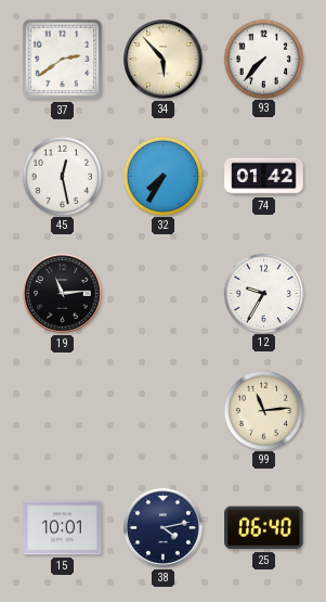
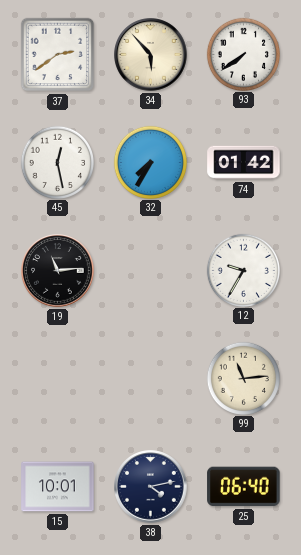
93: 7:37 -> 7:39 (243, 54)
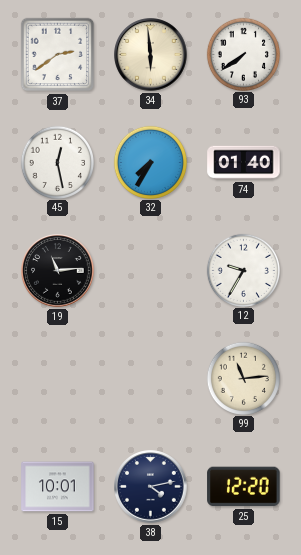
34: 5:53 -> 5:59 (151, 55)
74: 01:42 -> 01:40 (244, 163)
25: 06:40 -> 12:20 (244, 487)
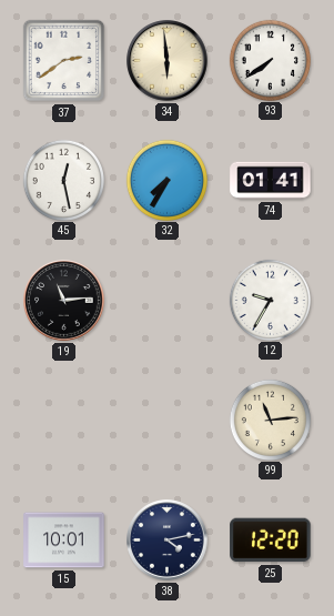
74: 01:40 -> 01:41 (271, 181)
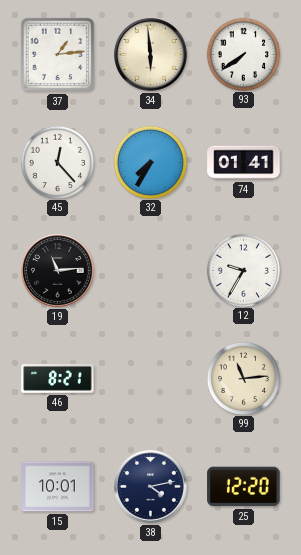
37: 2:39 -> 1:14 (58, 55)
45: 12:28 -> 12:23 (57, 162)
46: none -> 8:21 (58, 378)
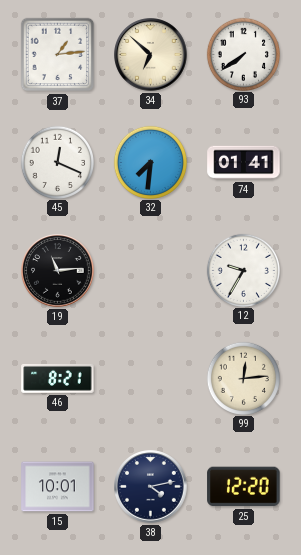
34: 5:59 -> 6:52 (151, 55)
45: 12:23 -> 12:19 (57, 162)
32: 7:35 -> 7:31 (150, 162)
99: 11:14 -> 12:14 (243, 378)
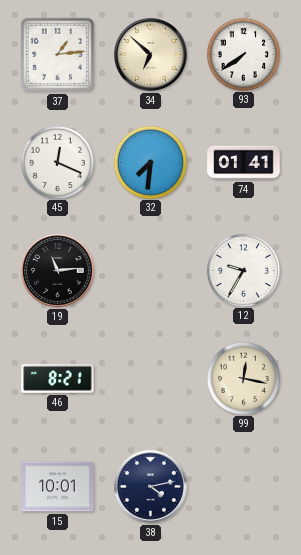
99: 12:14 -> 12:17 (243, 378)
25: 12:20 -> none (244, 487)
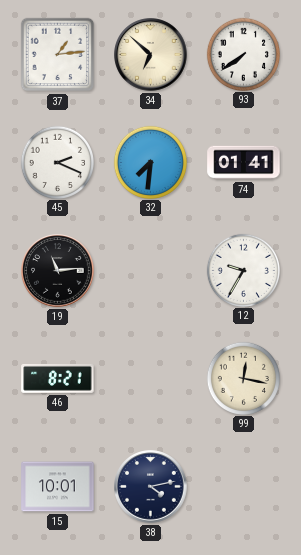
45: 12:19 -> 2:19 (57, 162)
